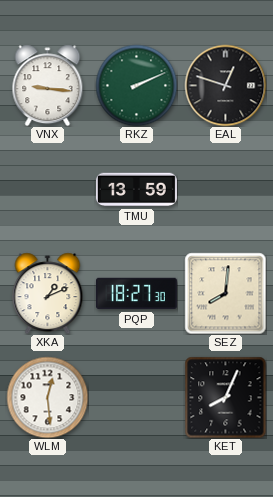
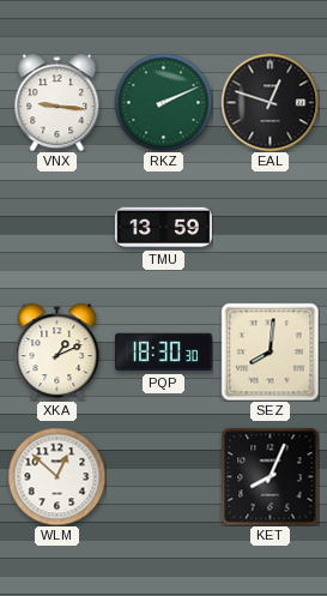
PQP: 18:27 -> 18:30 (163, 353)
WLM: 12:29 -> 12:52 (56, 476)
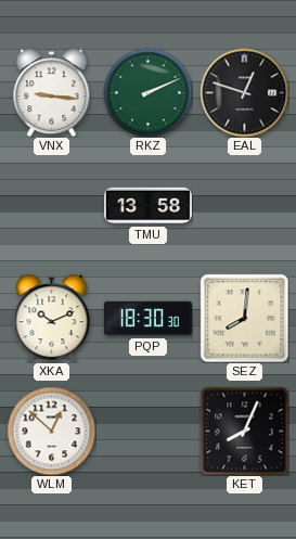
TMU: 13:59 -> 13:58 (147, 206)
XKA: 1:11 -> 10:11 (52, 318)
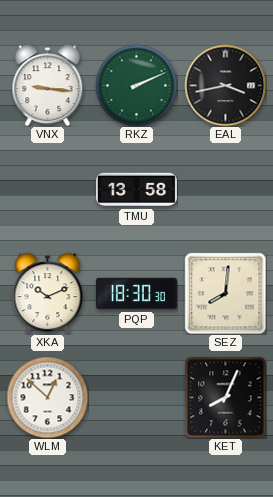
EAL: 12:48 -> 3:43 (225, 85)
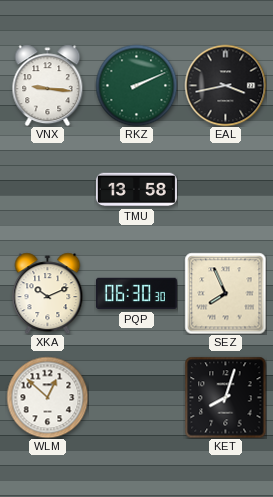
PQP: 18:30 -> 06:30 (136, 294)
SEZ: 8:01 -> 7:56 (225, 293)
KET: 8:04 -> 8:03 (225, 397)
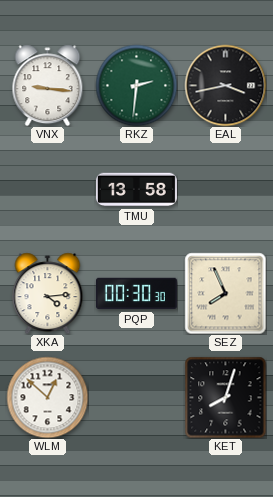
RKZ: 2:11 -> 2:31 (136, 85)
XKA: 10:11 -> 4:14 (48, 293)
PQP: 06:30 -> 00:30 (136, 294)
